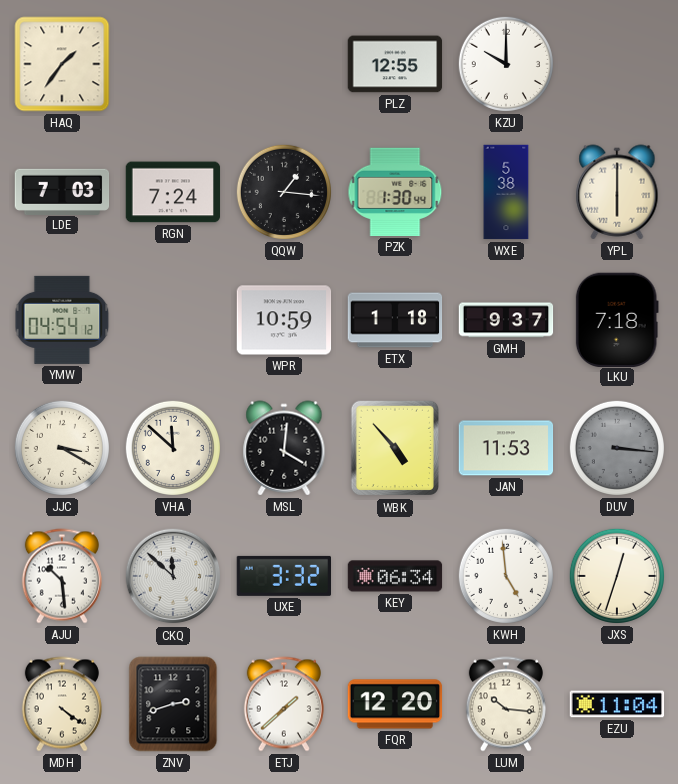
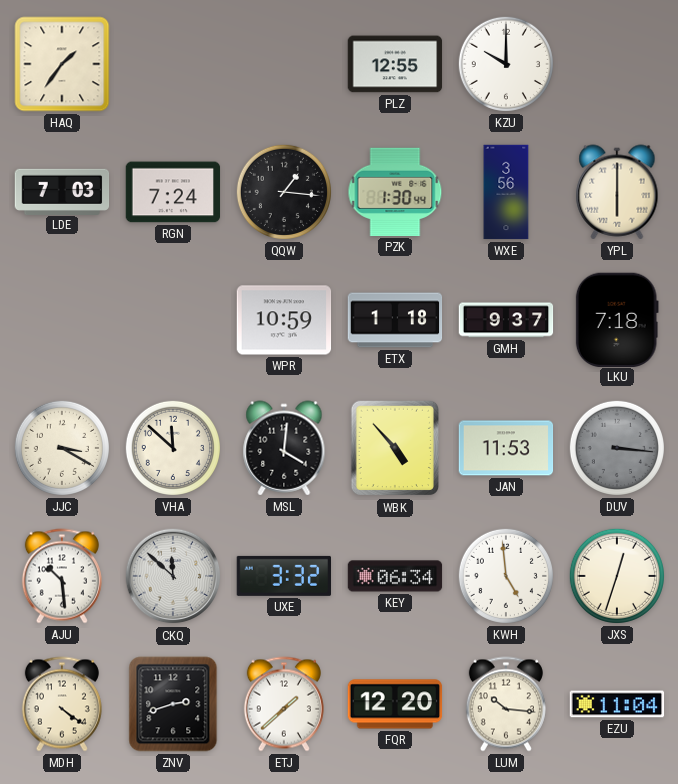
WXE: 5:38 -> 3:56 (506, 192)
YMW: 04:54 -> none (62, 320)
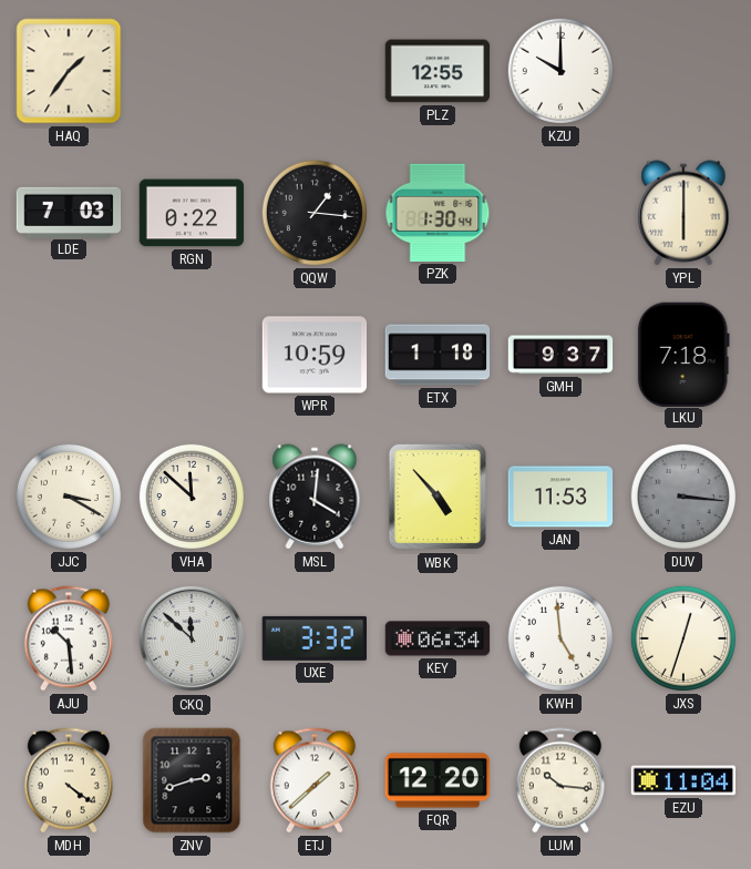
RGN: 7:24 -> 0:22 (192, 213)
WXE: 3:56 -> none (506, 192)
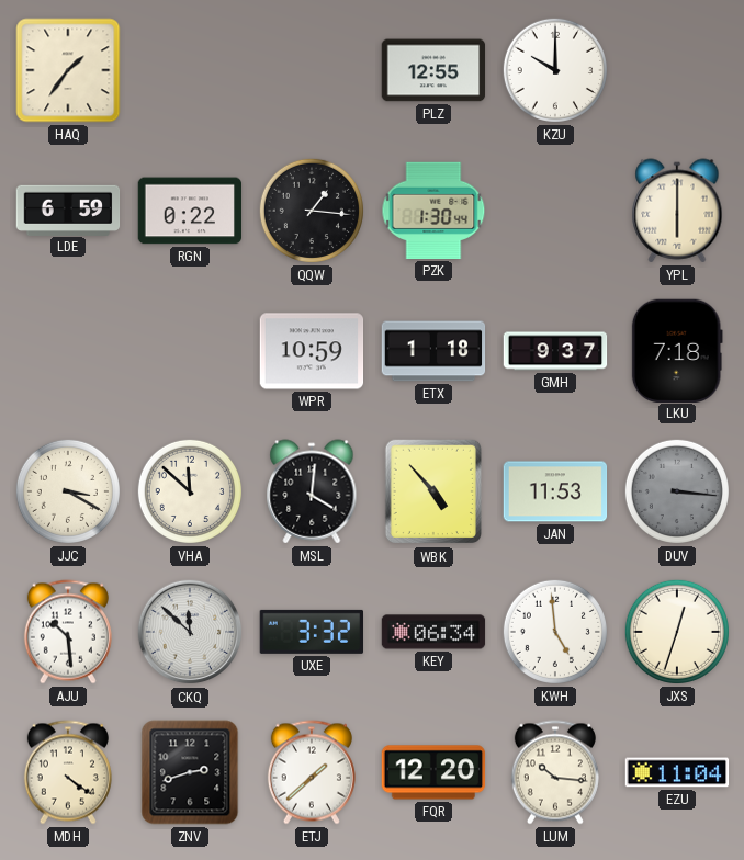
LDE: 7:03 -> 6:59 (68, 210)
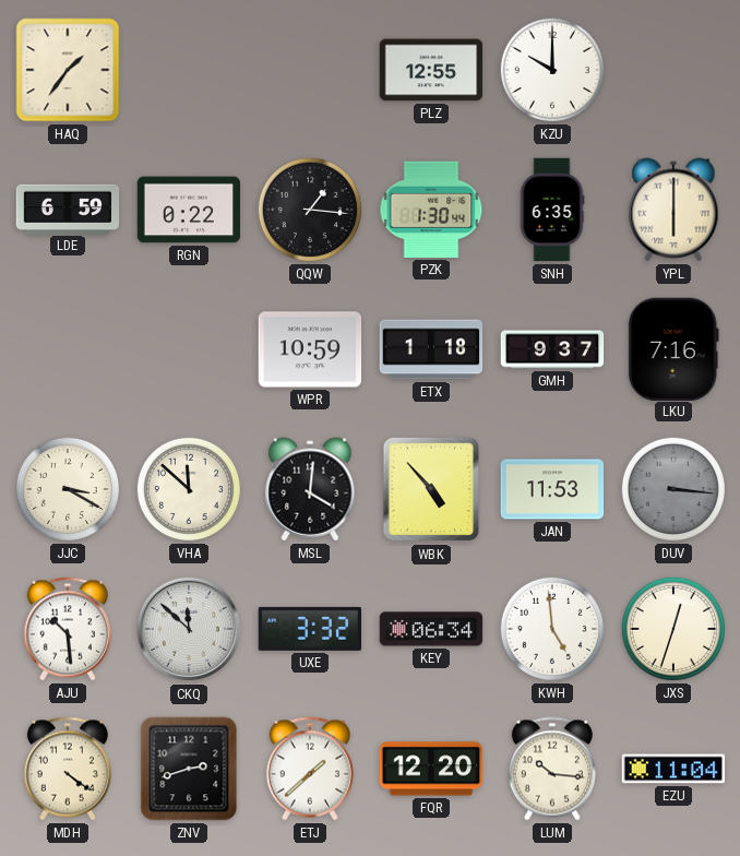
SNH: none -> 6:35 (552, 210)
LKU: 7:18 -> 7:16 (673, 348)
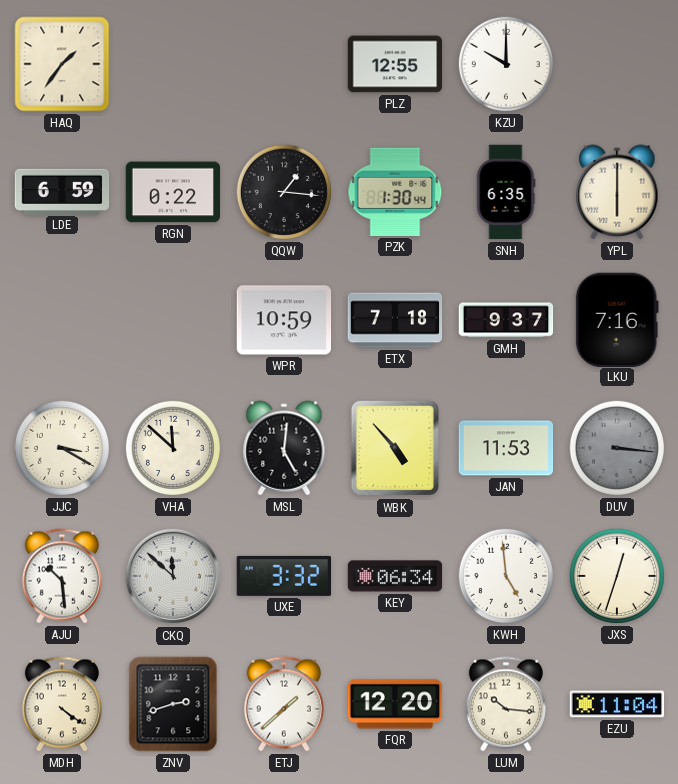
ETX: 1:18 -> 7:18 (395, 320)
MSL: 4:01 -> 5:01 (284, 448)
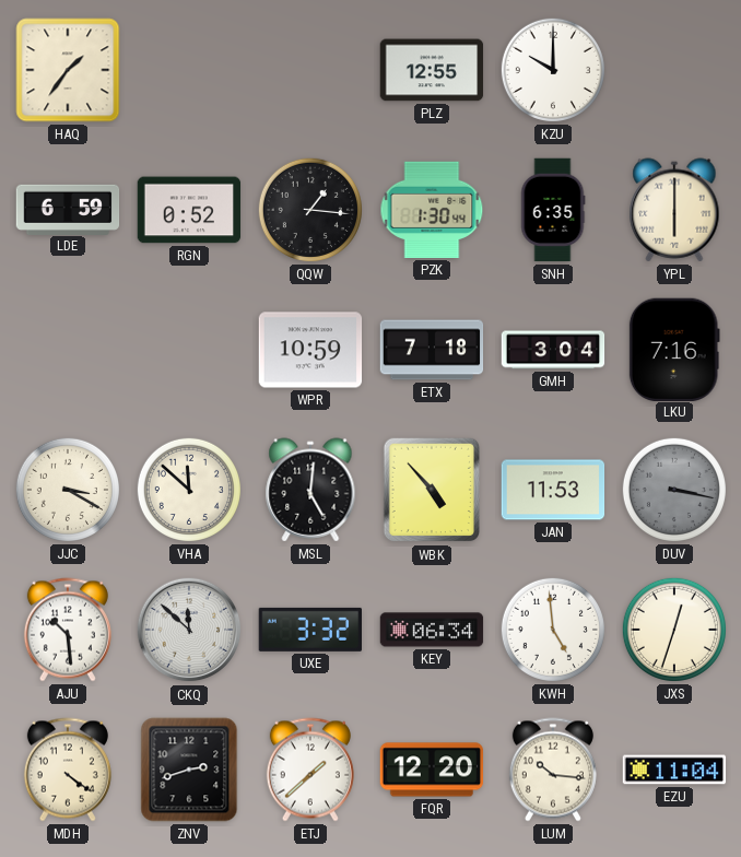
RGN: 0:22 -> 0:52 (189, 210)
GMH: 9:37 -> 3:04 (553, 350)
DUV: 3:16 -> 3:17 (674, 490)
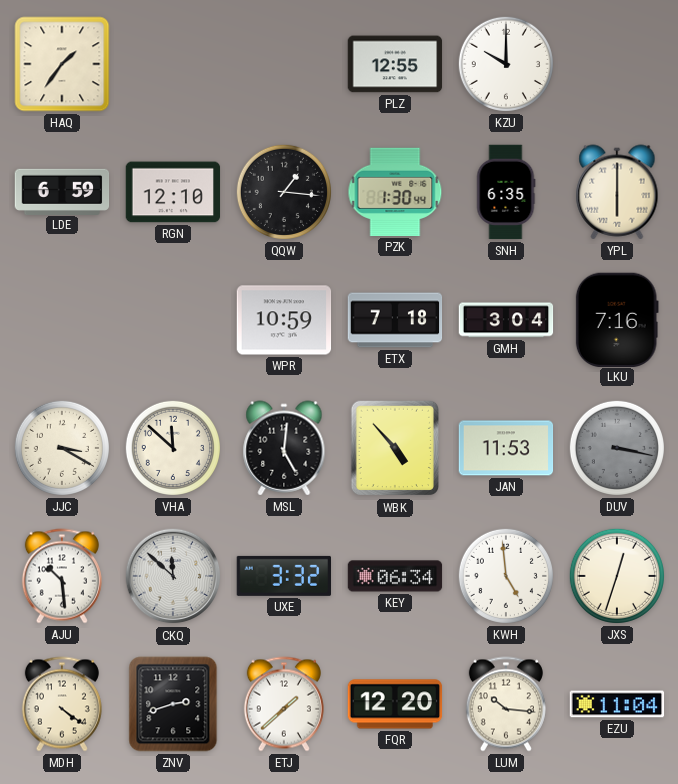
RGN: 0:52 -> 12:10 (173, 192)
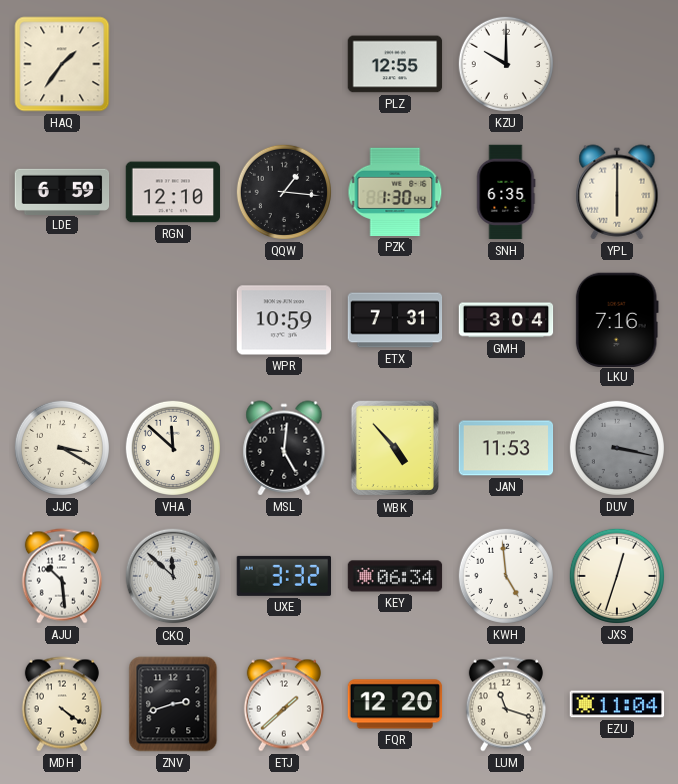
ETX: 7:18 -> 7:31 (395, 320)
LUM: 10:16 -> 11:18 (506, 704)
